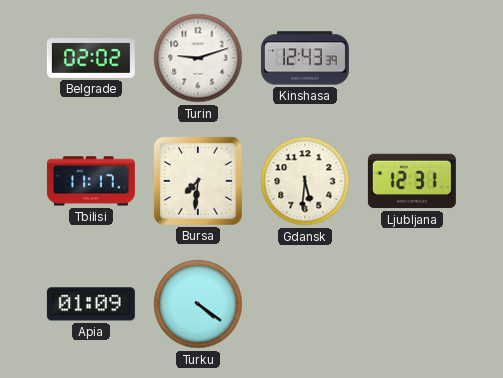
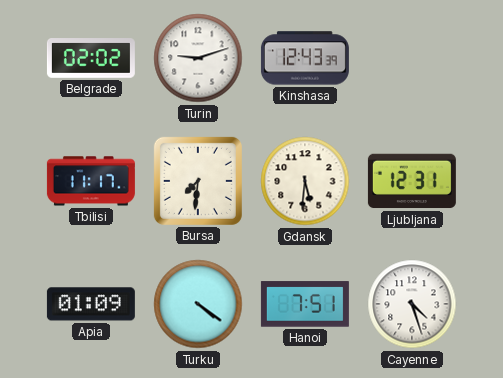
Hanoi: none -> 7:51 (305, 304)
Cayenne: none -> 4:27 (412, 304)
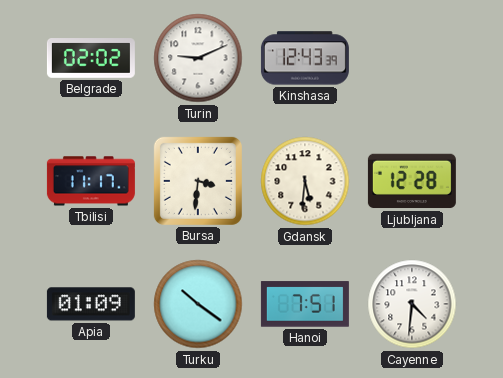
Turin: 9:12 -> 9:11 (198, 58)
Bursa: 7:31 -> 3:31 (198, 181)
Ljubljana: 12:31 -> 12:28 (412, 181)
Turku: 4:21 -> 10:21 (198, 304)
Cayenne: 4:27 -> 4:31 (412, 304)
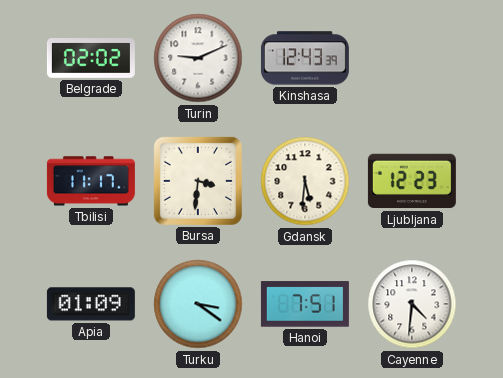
Ljubljana: 12:28 -> 12:23 (412, 181)
Turku: 10:21 -> 3:21 (198, 304)
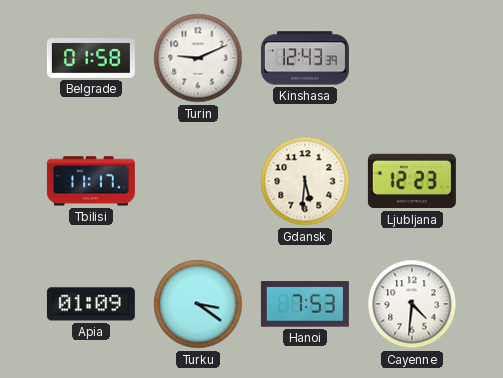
Belgrade: 02:02 -> 01:58 (91, 59)
Bursa: 3:31 -> none (198, 181)
Hanoi: 7:51 -> 7:53 (305, 304)
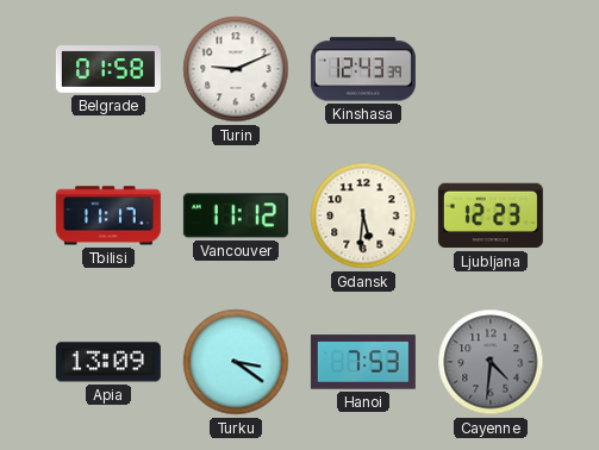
Vancouver: none -> 11:12 (236, 215)
Apia: 01:09 -> 13:09 (108, 362)
Cayenne dial: white -> grey (491, 362)
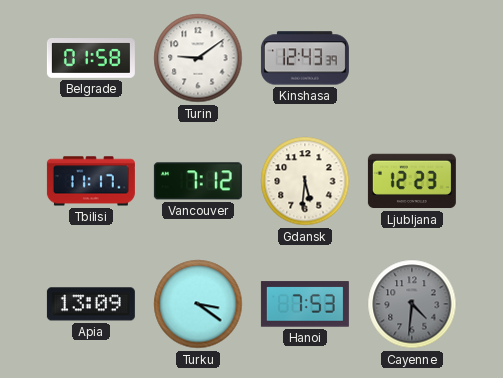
Turin: 9:11 -> 9:09 (198, 58)
Vancouver: 11:12 -> 7:12 (198, 181)
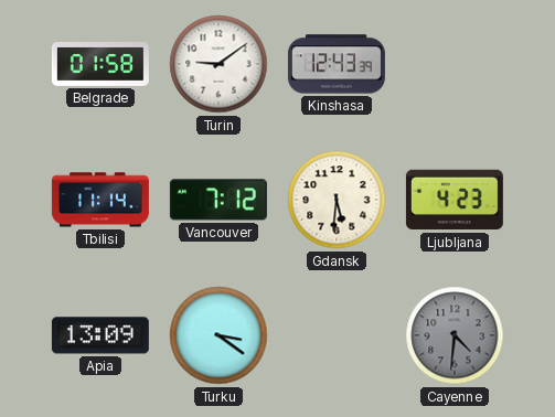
Tbilisi: 11:17 -> 11:14 (100, 200)
Ljubljana: 12:23 -> 4:23 (455, 200)
Hanoi: 7:53 -> none (305, 304)
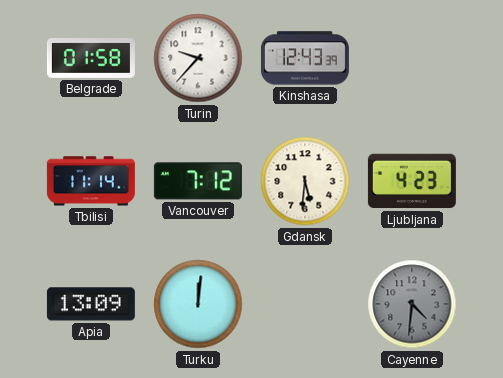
Turin: 9:09 -> 9:37 (198, 58)
Turku: 3:21 -> 12:01 (198, 304)
